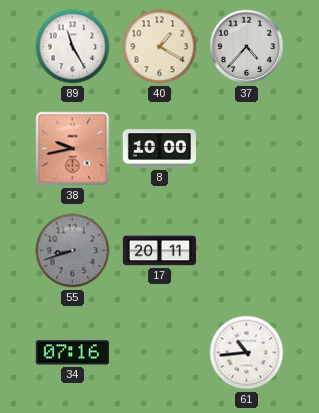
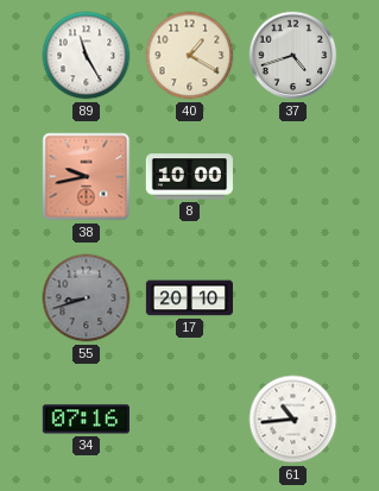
37: 4:37 -> 4:42 (293, 56)
17: 20:11 -> 20:10 (189, 298)
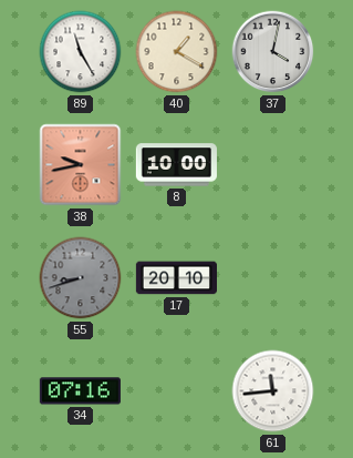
37: 4:42 -> 4:02 (273, 52)
61: 10:44 -> 11:44 (273, 391)
